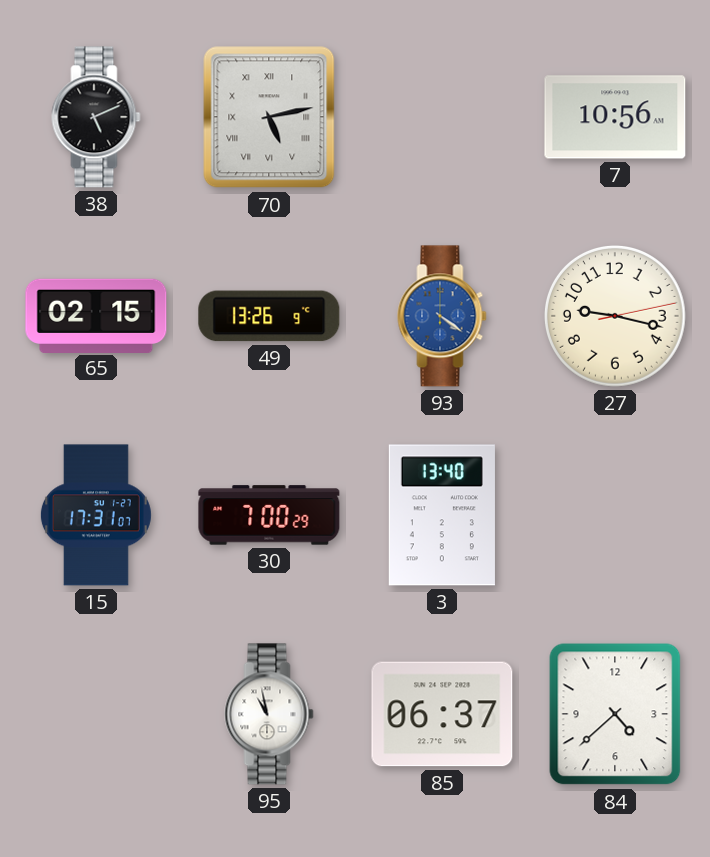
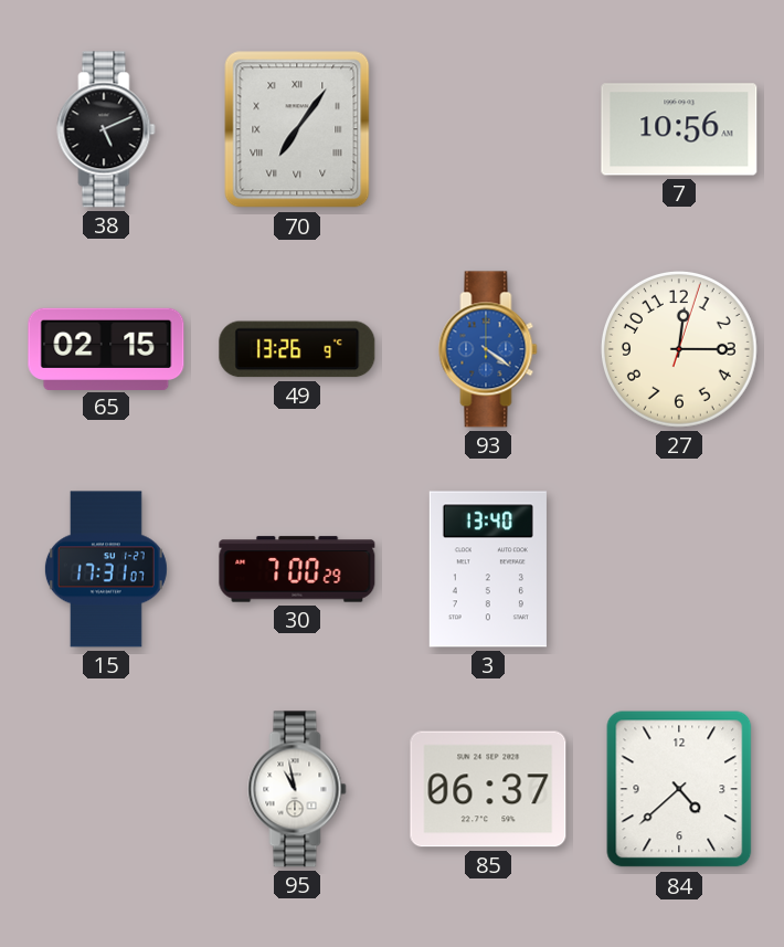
70: 5:13 -> 7:06 (297, 129)
27: 9:17 -> 12:15 (679, 349)
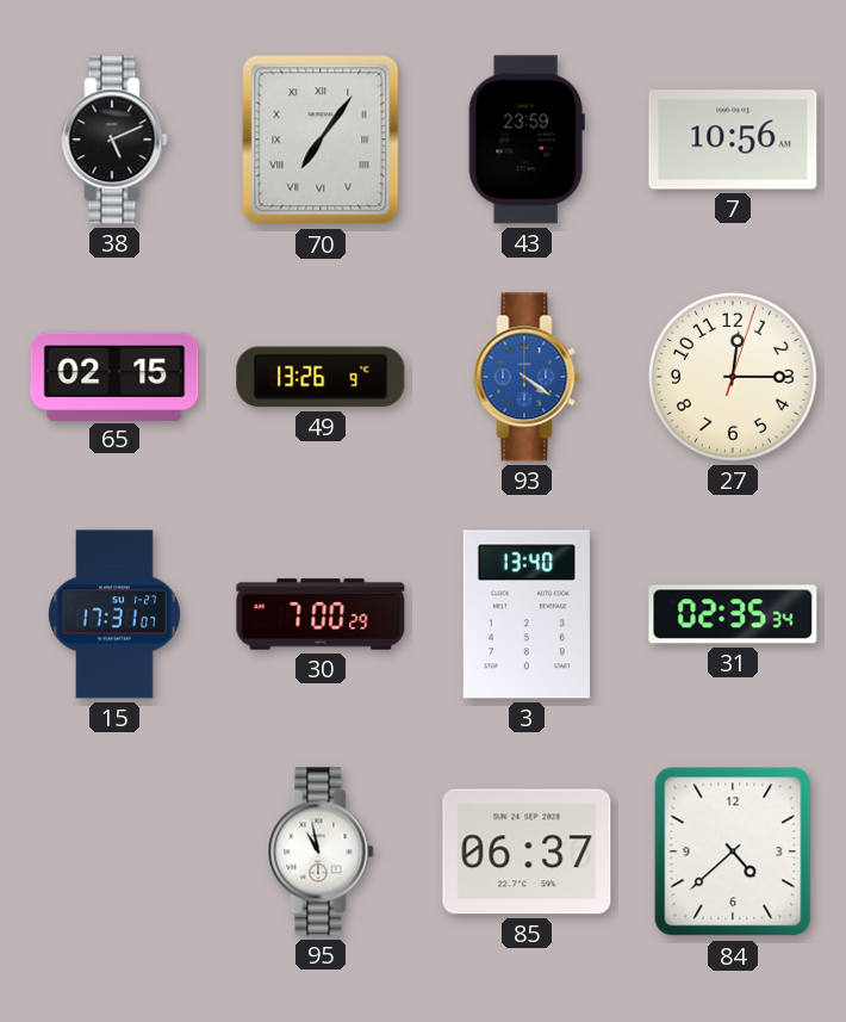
43: none -> 23:59 (527, 140)
31: none -> 02:35 (733, 614)
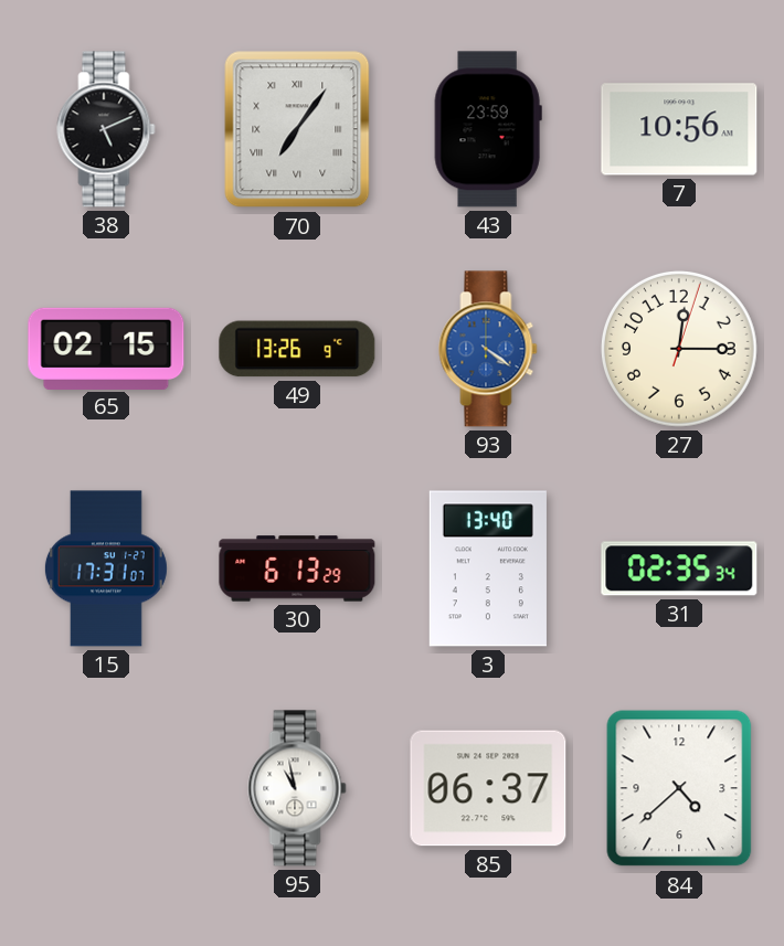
30: 7:00 -> 6:13 (297, 568)
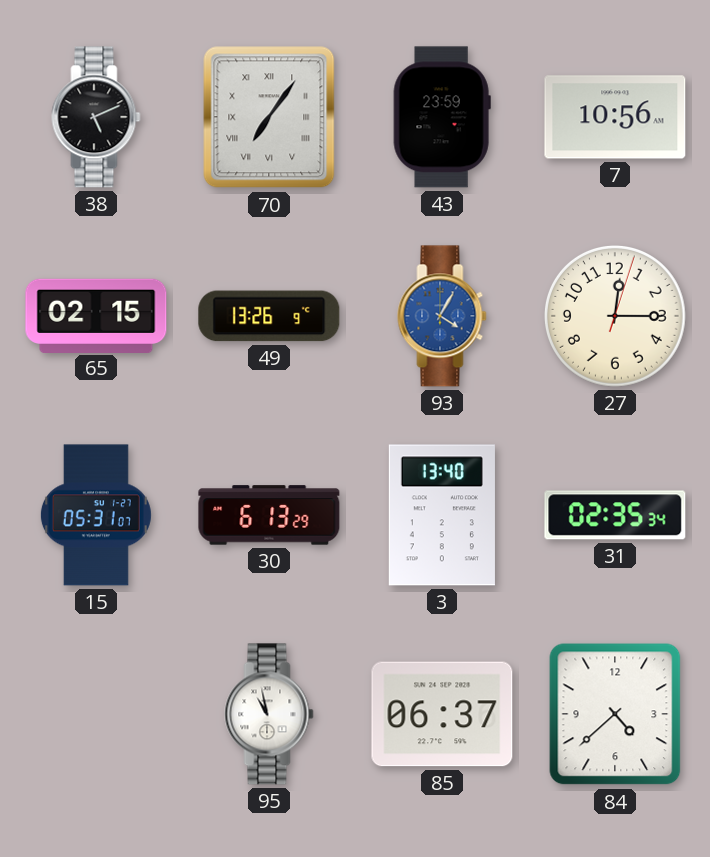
93: 4:21 -> 4:05 (442, 316)
15: 17:31 -> 05:31 (96, 515)
